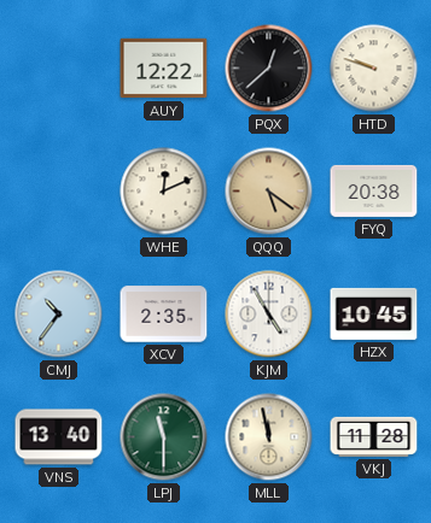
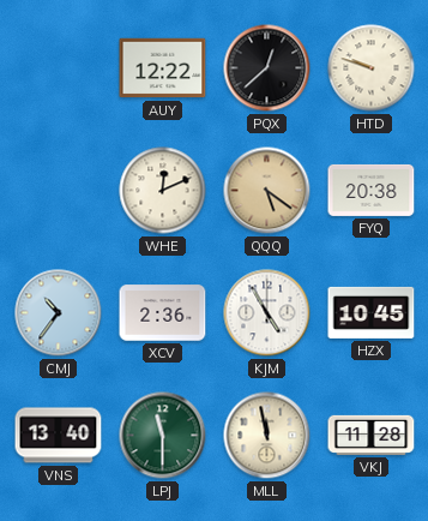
XCV: 2:35 -> 2:36 (163, 313)
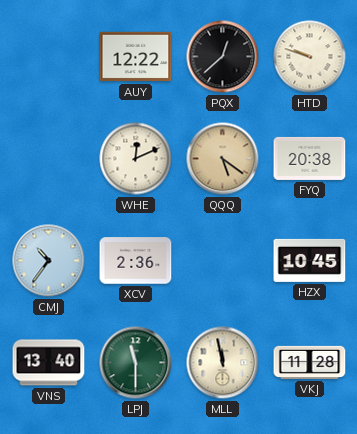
KJM: 4:55 -> none (267, 313)
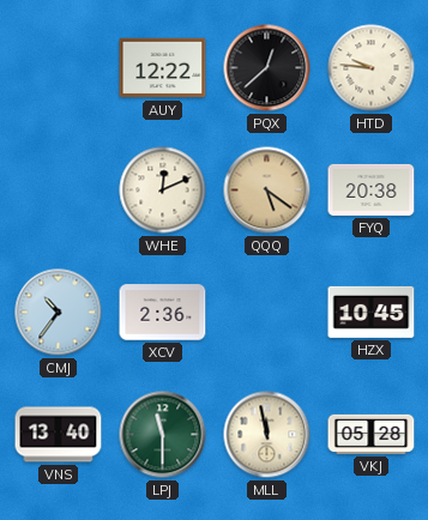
HTD: 9:48 -> 9:46 (372, 68)
VKJ: 11:28 -> 05:28 (372, 434)
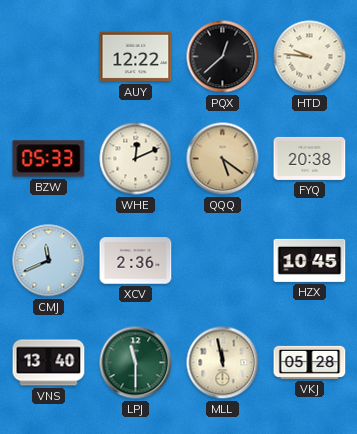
BZW: none -> 05:33 (49, 159)
CMJ: 10:36 -> 11:41 (49, 261)
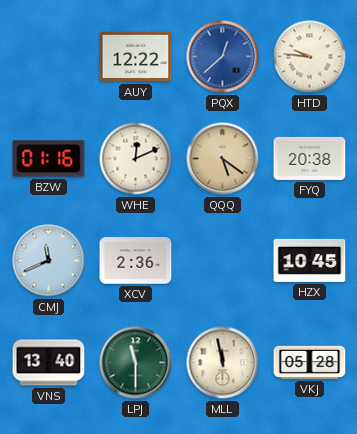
PQX dial: black -> blue (223, 57)
BZW: 05:33 -> 01:16 (49, 159)
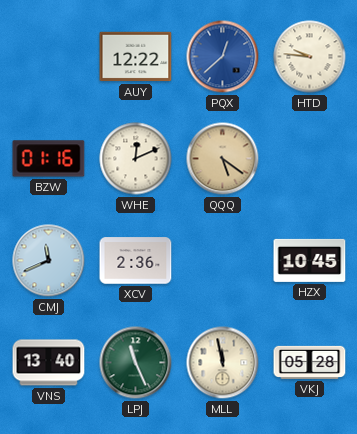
FYQ: 20:38 -> none (310, 158)
LPJ: 11:30 -> 11:26 (136, 363)
